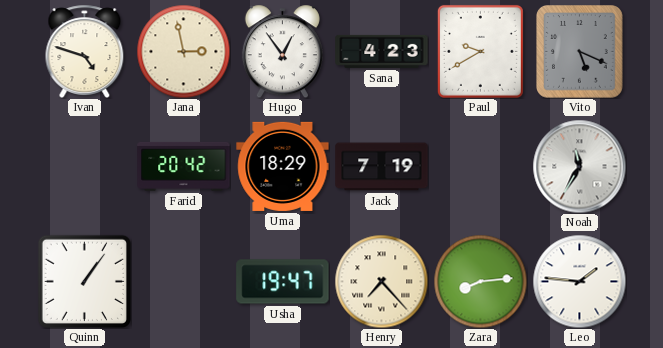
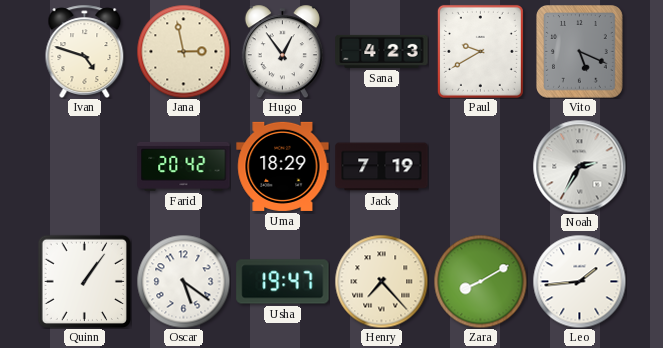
Noah: 11:35 -> 2:35 (579, 166)
Oscar: none -> 5:21 (183, 281)
Zara: 8:14 -> 8:10 (480, 281)
Leo: 1:46 -> 1:44 (579, 281)
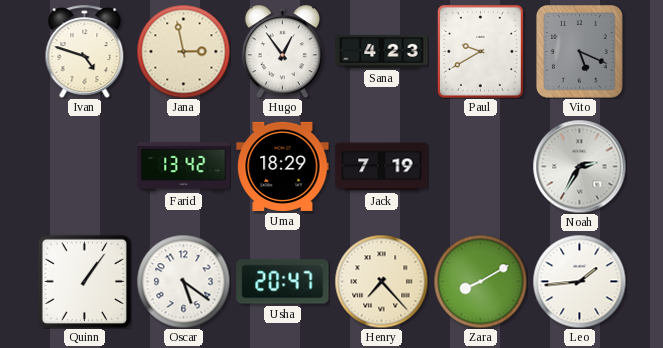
Farid: 20:42 -> 13:42 (184, 166)
Usha: 19:47 -> 20:47 (283, 282)
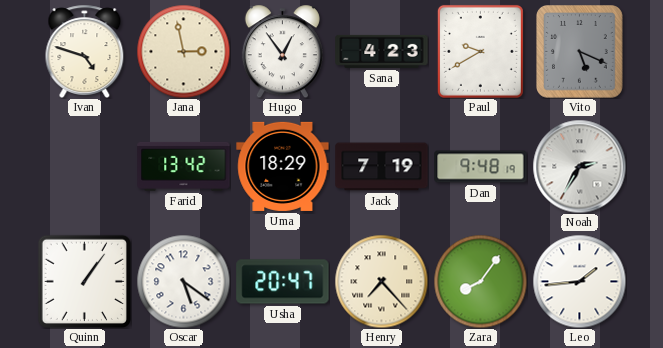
Dan: none -> 9:48 (481, 167)
Zara: 8:10 -> 8:06 (480, 281)
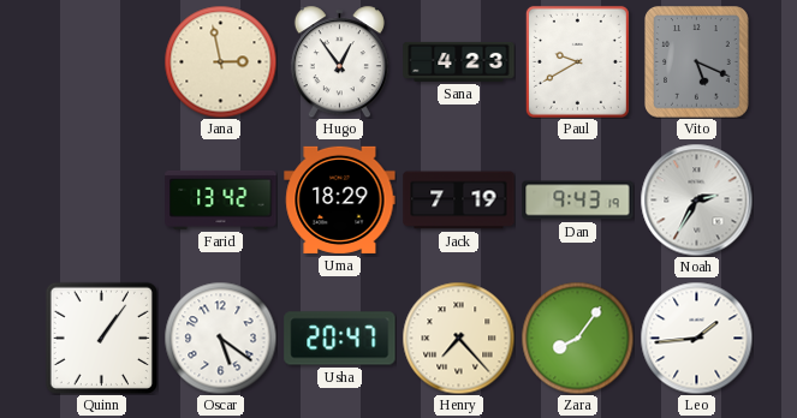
Ivan: 4:48 -> none (85, 51)
Dan: 9:48 -> 9:43 (578, 201)
